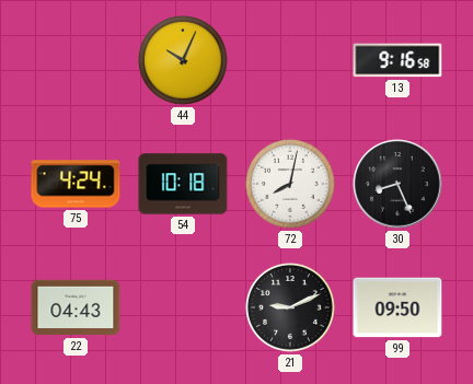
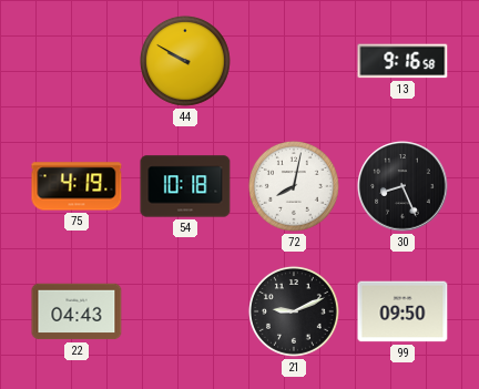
44: 10:04 -> 9:50 (185, 61)
75: 4:24 -> 4:19 (77, 186)
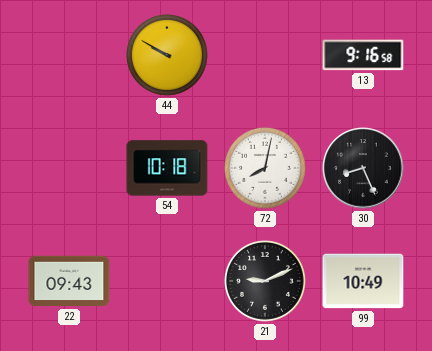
75: 4:19 -> none (77, 186)
22: 04:43 -> 09:43 (69, 281)
99: 09:50 -> 10:49 (363, 281)
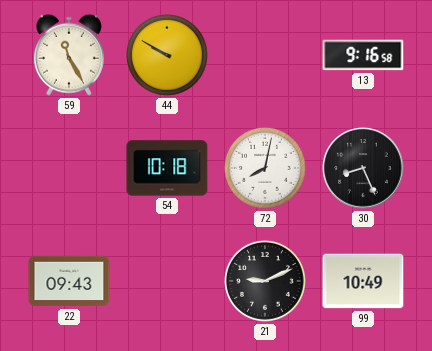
59: none -> 11:25 (69, 55)
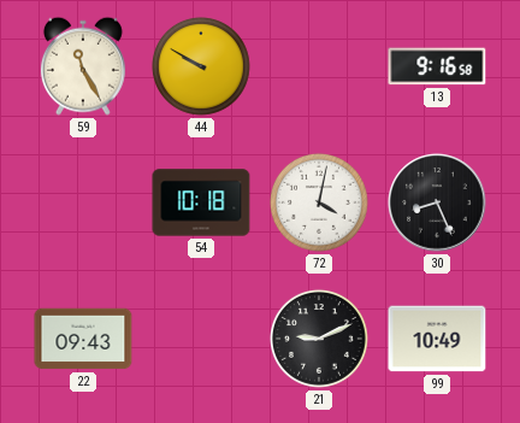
72: 8:02 -> 4:02 (319, 202)
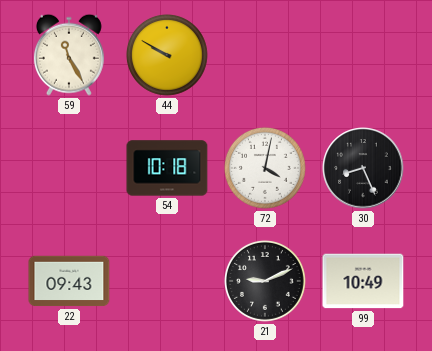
13: 9:16 -> none (437, 66)
